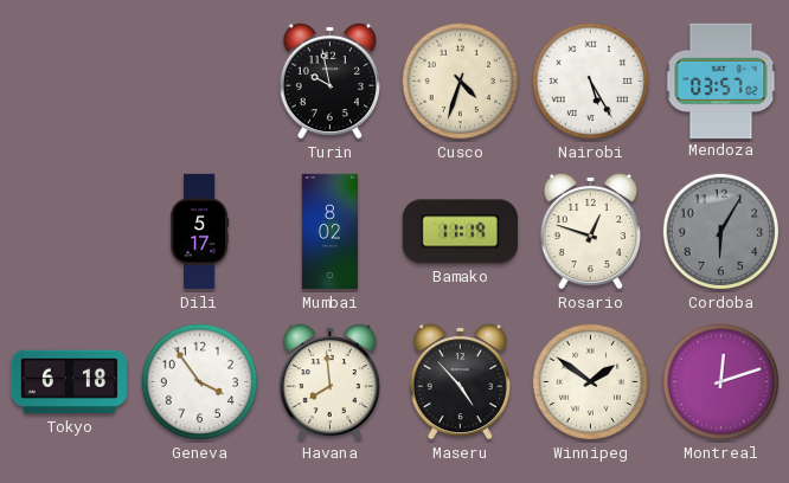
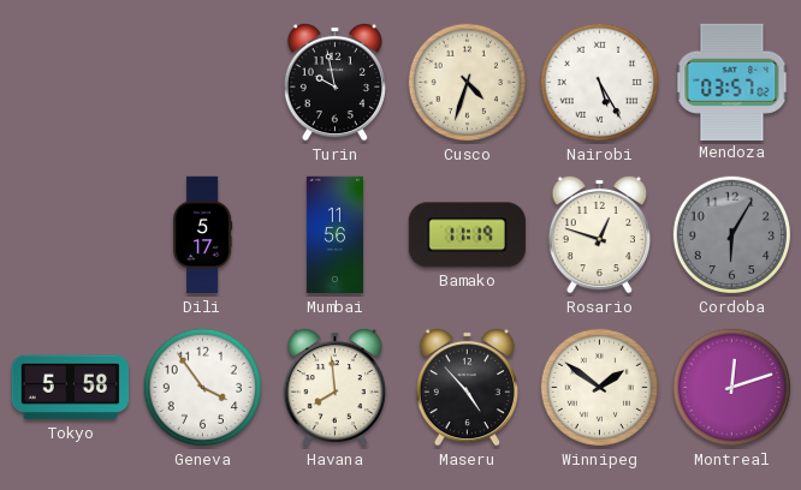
Mumbai: 8:02 -> 11:56 (334, 235)
Tokyo: 6:18 -> 5:58 (70, 388)
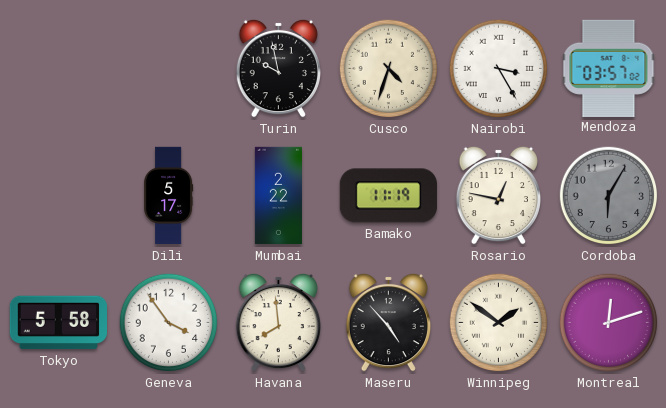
Nairobi: 5:25 -> 3:25 (499, 69)
Mumbai: 11:56 -> 2:22 (278, 196)
Rosario: 12:48 -> 12:47 (498, 195)
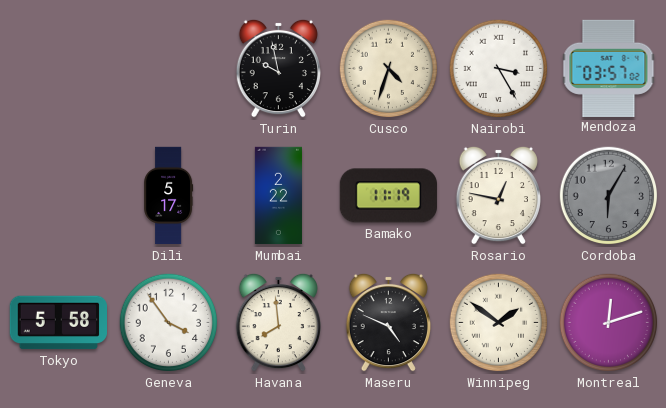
Maseru: 4:53 -> 4:49 (388, 322)
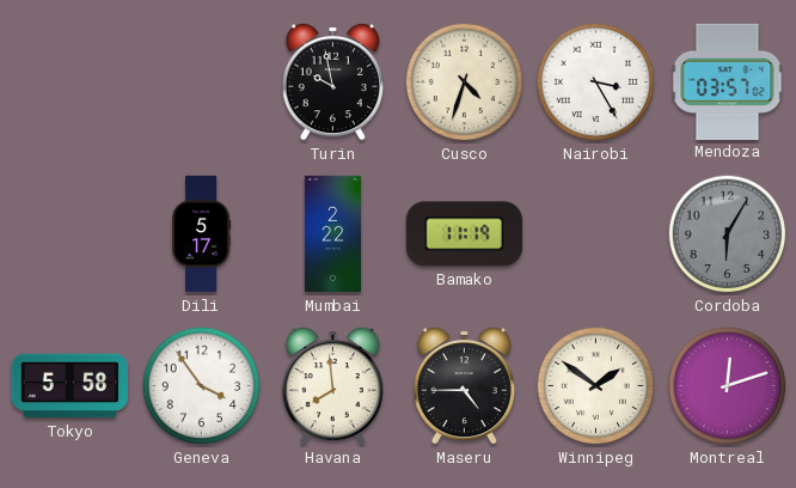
Rosario: 12:47 -> none (498, 195)
Maseru: 4:49 -> 4:45 (464, 385)
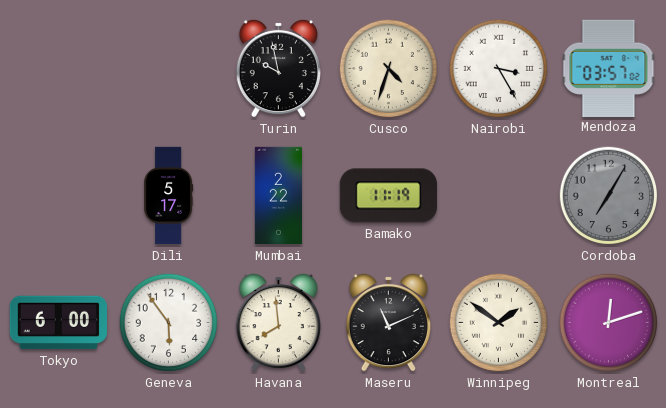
Cordoba: 6:05 -> 7:05 (609, 196)
Tokyo: 5:58 -> 6:00 (58, 323)
Geneva: 3:54 -> 5:54 (169, 323)
Maseru: 4:45 -> 11:11 (388, 322)
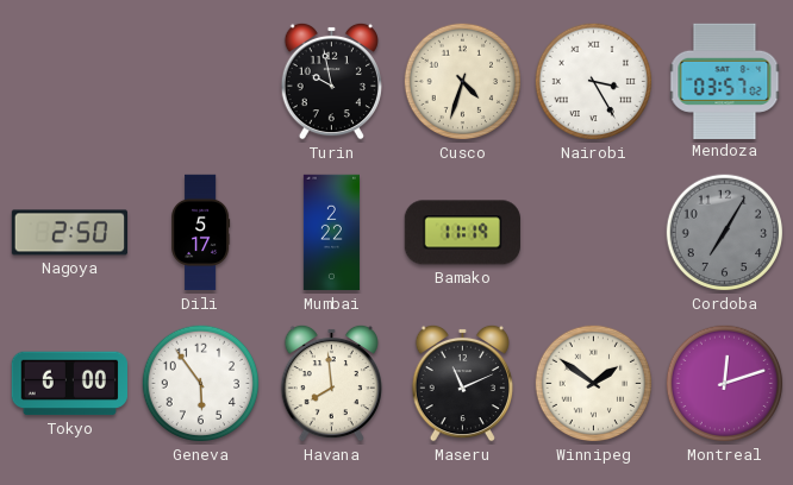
Nagoya: none -> 2:50 (69, 233)
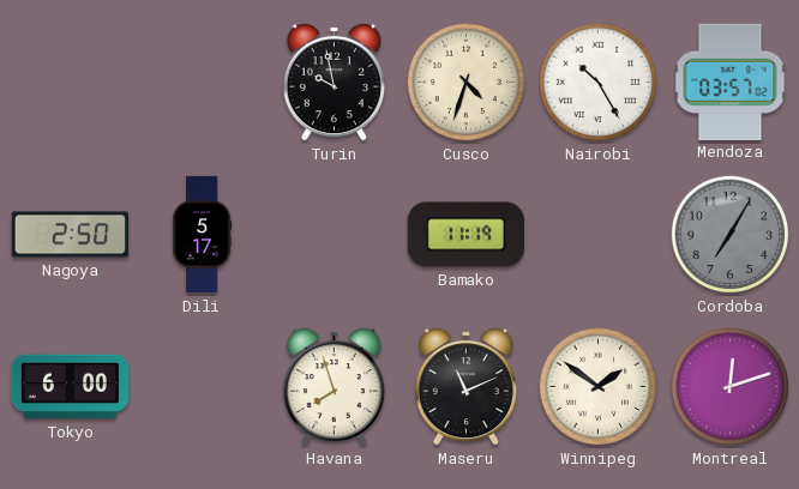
Nairobi: 3:25 -> 10:25 (599, 83)
Mumbai: 2:22 -> none (331, 233)
Geneva: 5:54 -> none (201, 384)
Havana: 7:59 -> 7:57 (334, 386)
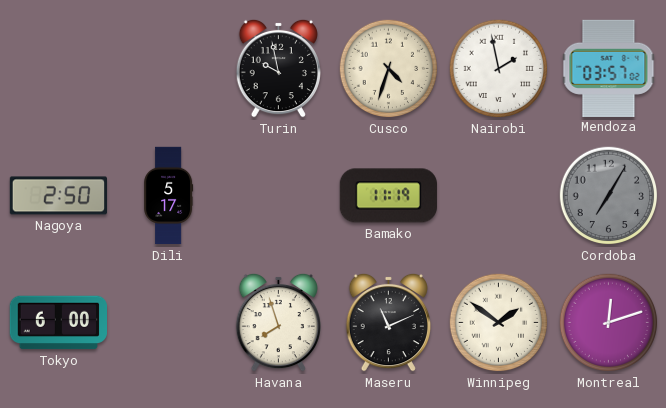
Nairobi: 10:25 -> 1:58 (499, 69)
